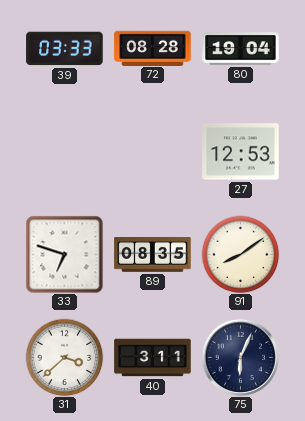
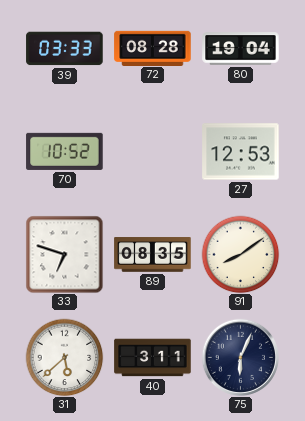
70: none -> 10:52 (65, 151)
31: 3:38 -> 5:38 (64, 357)
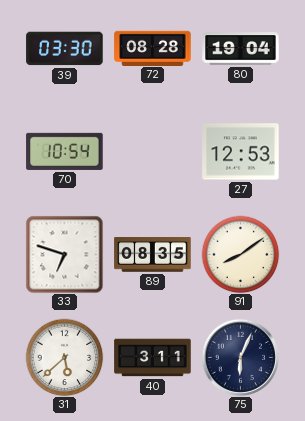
39: 03:33 -> 03:30 (65, 49)
70: 10:52 -> 10:54 (65, 151)
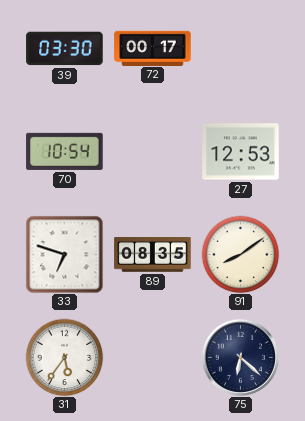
72: 08:28 -> 00:17 (153, 48)
80: 19:04 -> none (241, 49)
31: 5:38 -> 5:36 (64, 357)
40: 3:11 -> none (153, 358)
75: 6:04 -> 6:22 (240, 357)
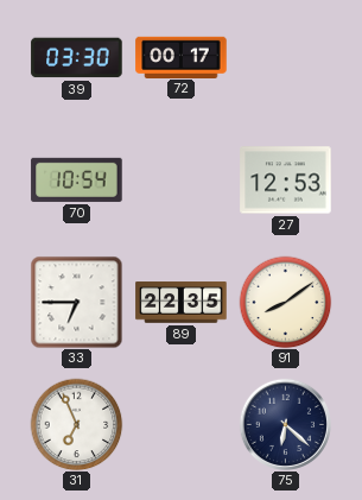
33: 6:48 -> 6:45 (76, 302)
89: 08:35 -> 22:35 (182, 303)
31: 5:36 -> 6:56 (76, 424)
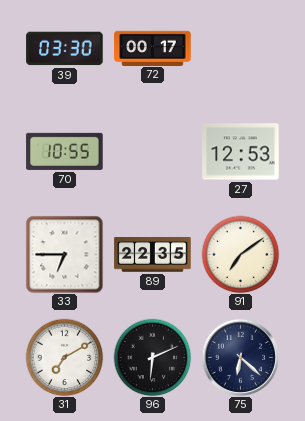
70: 10:54 -> 10:55 (65, 151)
91: 8:09 -> 7:09 (240, 254)
31: 6:56 -> 7:10 (64, 357)
96: none -> 6:11 (152, 357)
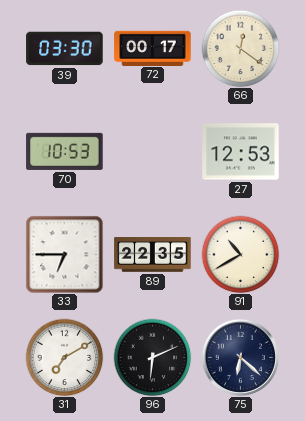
66: none -> 12:21 (240, 48)
70: 10:55 -> 10:53 (65, 151)
91: 7:09 -> 10:40 (240, 254)
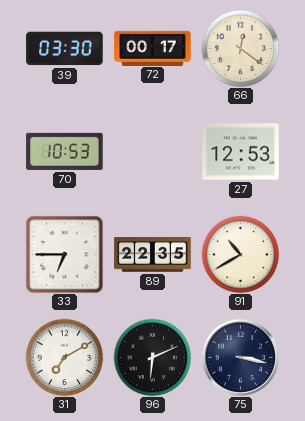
75: 6:22 -> 3:17 (240, 357)
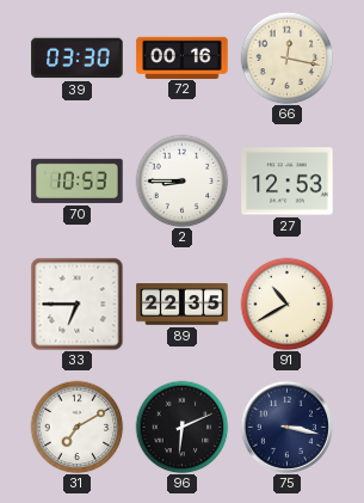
72: 00:17 -> 00:16 (183, 57)
66: 12:21 -> 12:17 (286, 57)
2: none -> 8:45 (181, 180)
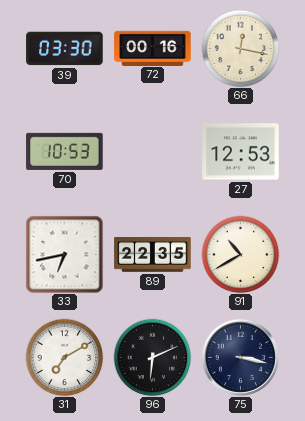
2: 8:45 -> none (181, 180)
33: 6:45 -> 6:43 (64, 254)
